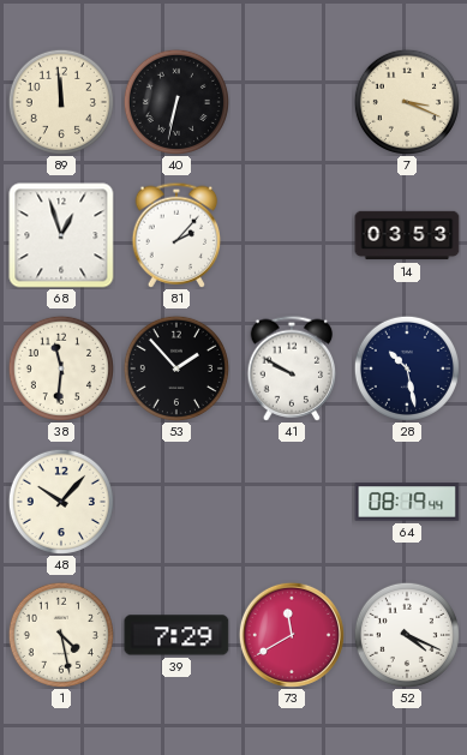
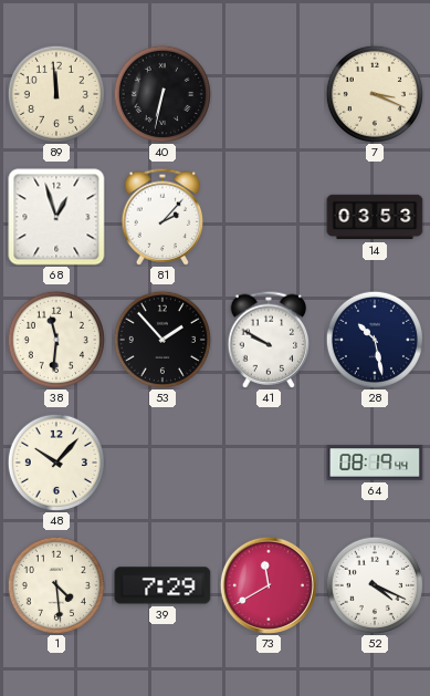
1: 4:28 -> 4:29 (56, 585)
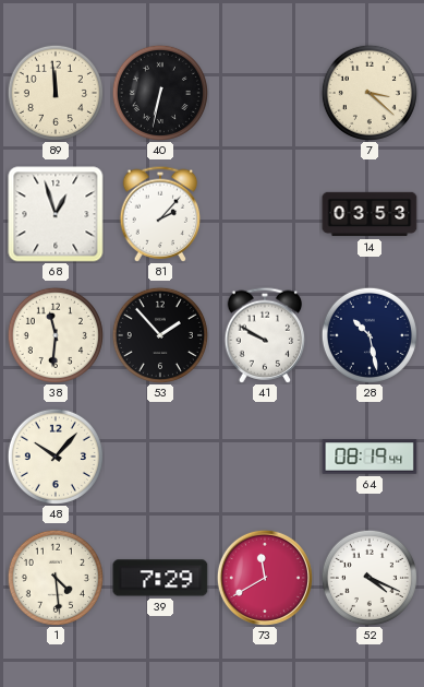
7: 3:19 -> 3:22 (370, 93)
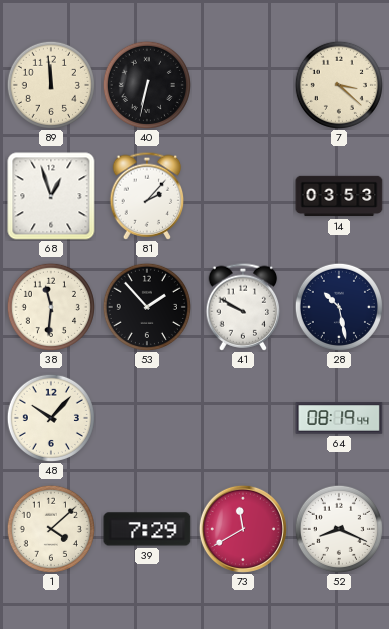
1: 4:29 -> 4:08 (51, 529)
52: 4:19 -> 8:19 (339, 529)
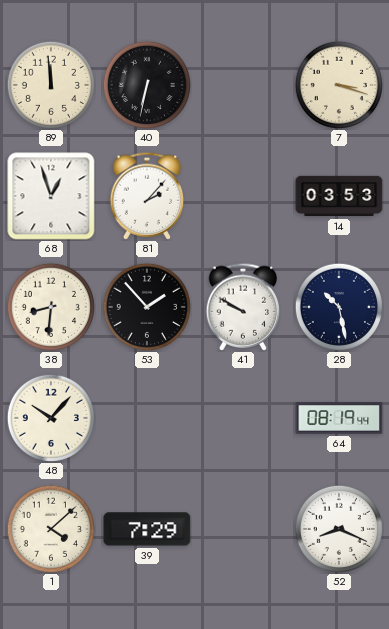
7: 3:22 -> 3:18 (339, 85)
38: 11:31 -> 8:31 (51, 307)
73: 11:40 -> none (243, 529)
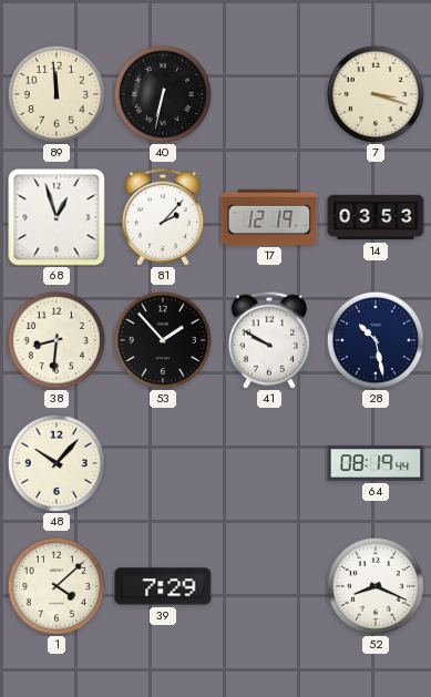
17: none -> 12:19 (269, 217)
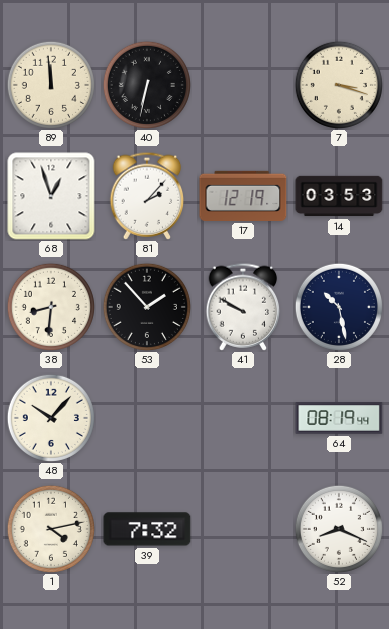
1: 4:08 -> 4:13 (51, 529)
39: 7:29 -> 7:32 (147, 529)
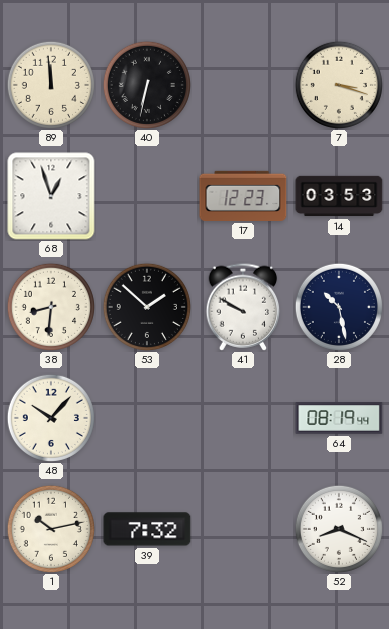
81: 2:07 -> none (147, 196)
17: 12:19 -> 12:23 (243, 196)
53: 1:53 -> 1:52 (147, 307)
1: 4:13 -> 10:13 (51, 529)
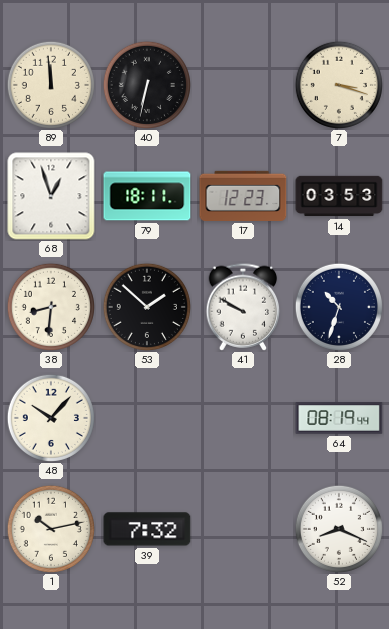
79: none -> 18:11 (147, 196)
28: 10:28 -> 10:33 (339, 307)
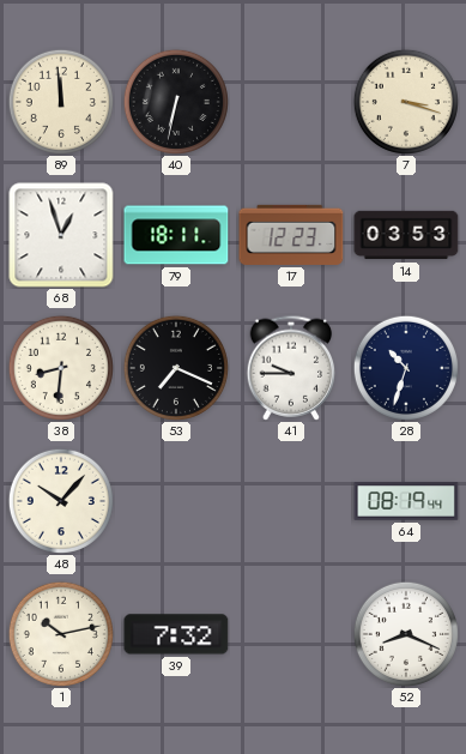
53: 1:52 -> 7:19 (176, 368)
41: 9:50 -> 9:45 (291, 368)
